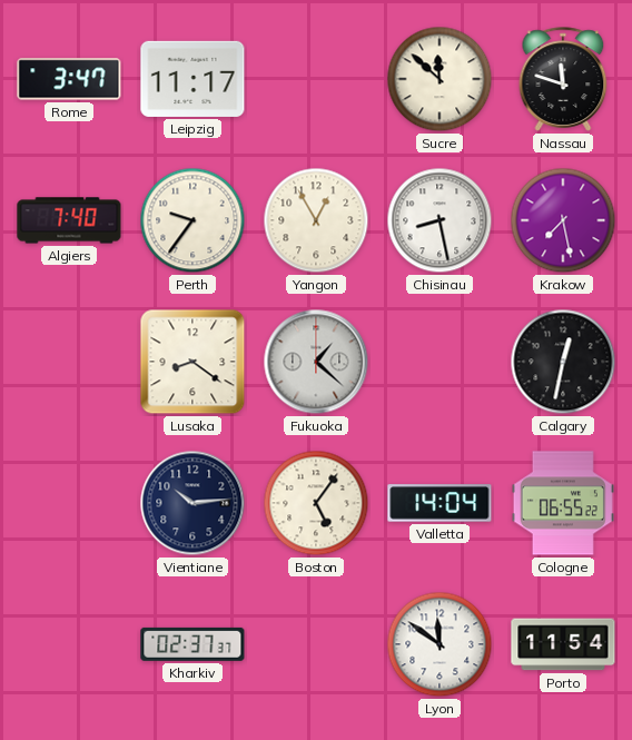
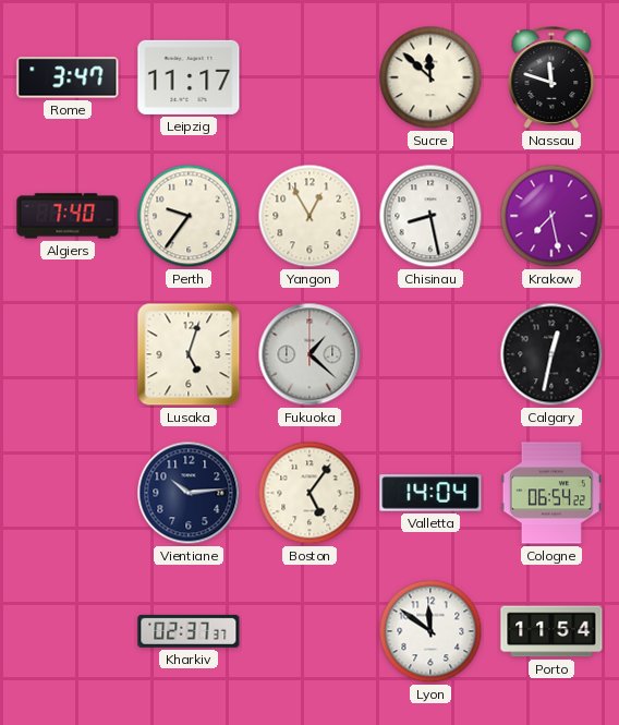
Lusaka: 8:21 -> 5:03 (189, 354)
Cologne: 06:55 -> 06:54 (551, 493)
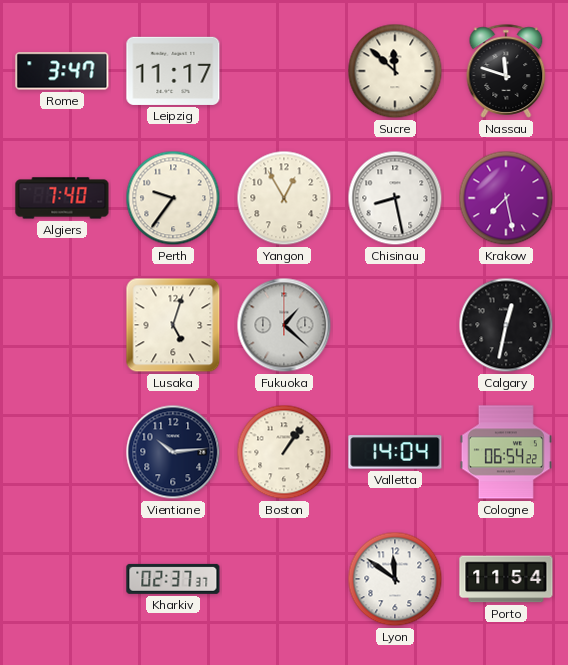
Boston: 5:06 -> 1:06 (284, 452)
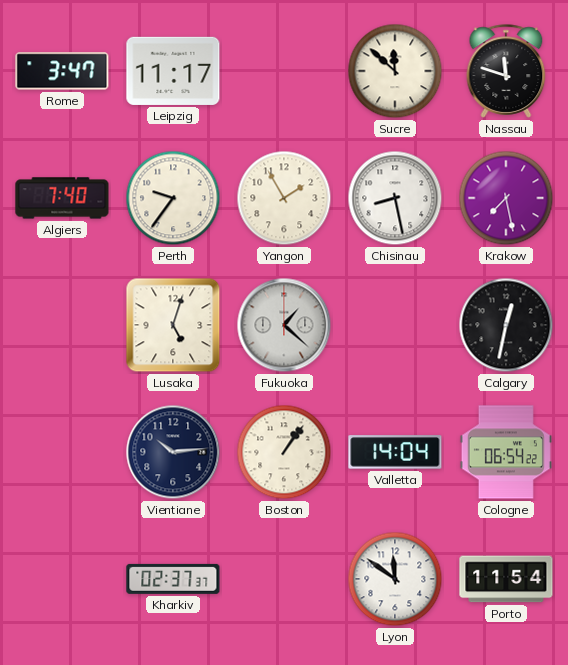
Yangon: 12:55 -> 1:55 (284, 198)
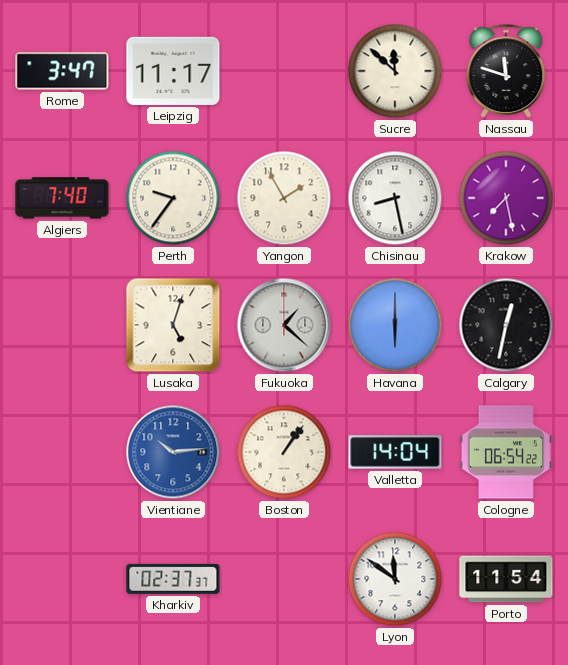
Havana: none -> 6:00 (395, 325)
Vientiane dial: navy -> blue (173, 452)
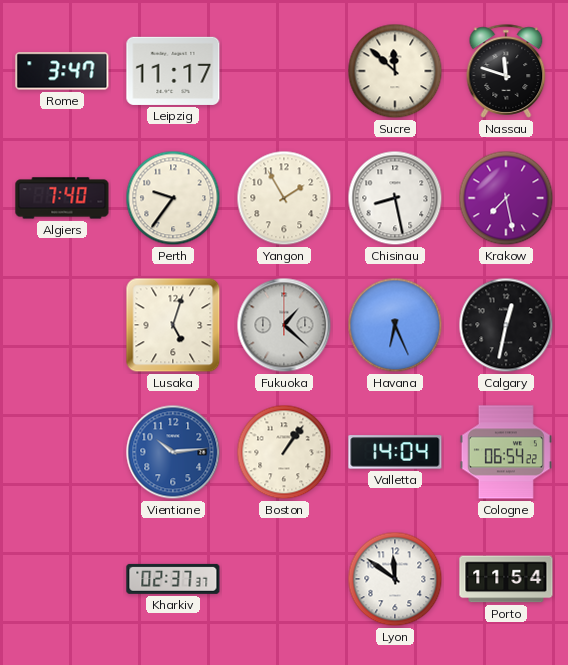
Havana: 6:00 -> 6:26 (395, 325)
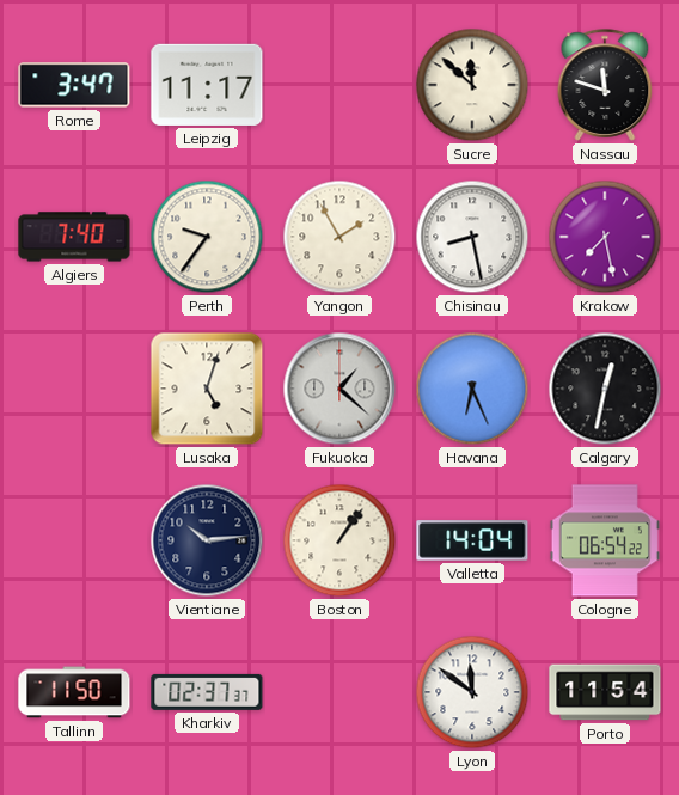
Vientiane dial: blue -> navy (207, 540)
Tallinn: none -> 11:50 (74, 692)
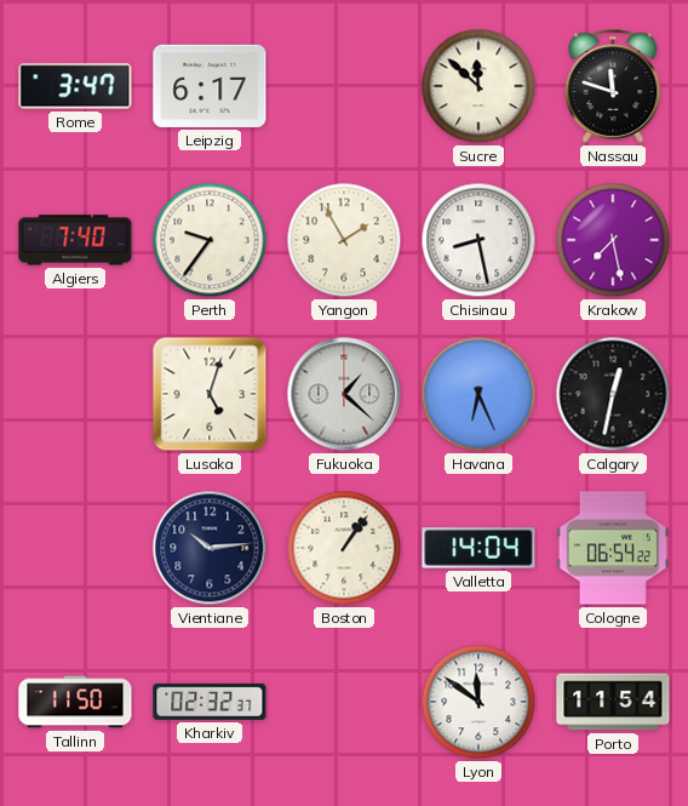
Leipzig: 11:17 -> 6:17 (210, 86)
Kharkiv: 02:37 -> 02:32 (210, 702)
